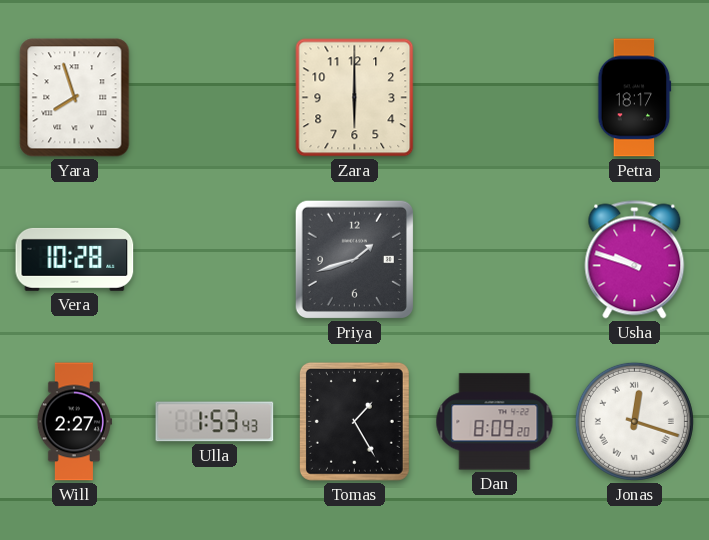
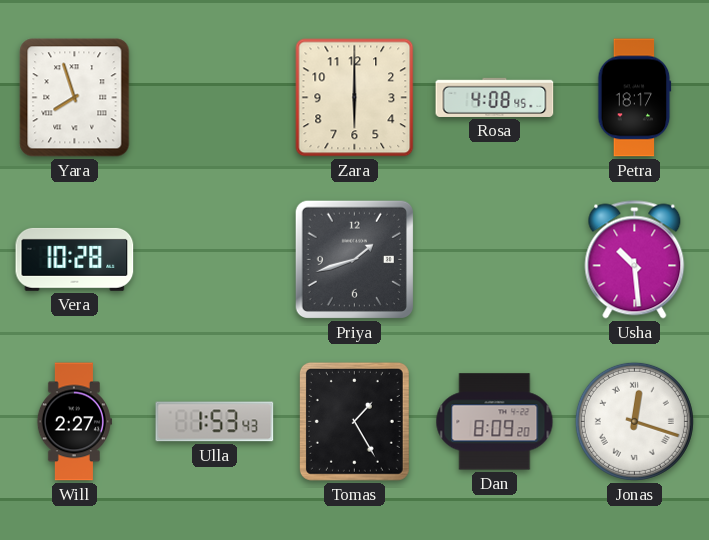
Rosa: none -> 4:08 (495, 97)
Usha: 9:48 -> 10:29 (635, 260)
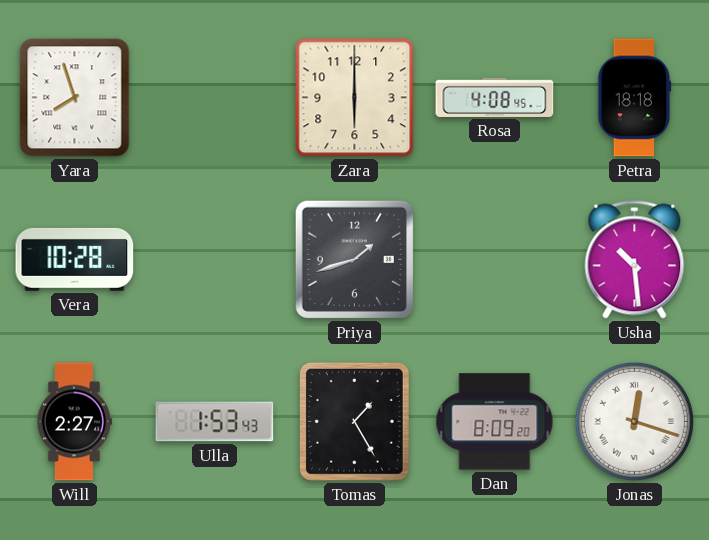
Petra: 18:17 -> 18:18 (635, 98)
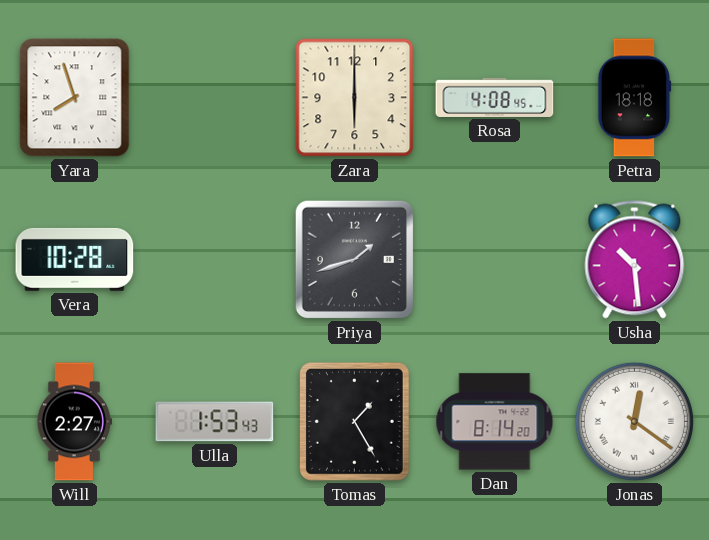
Dan: 8:09 -> 8:14 (495, 422)
Jonas: 12:18 -> 12:21 (634, 421)
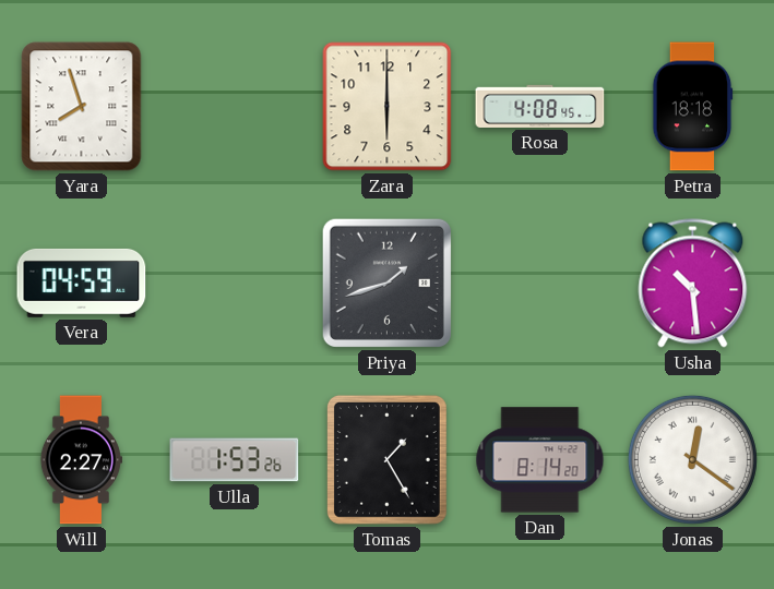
Vera: 10:28 -> 04:59 (82, 283)
Ulla: 1:53:43 -> 1:53:26 (235, 460)
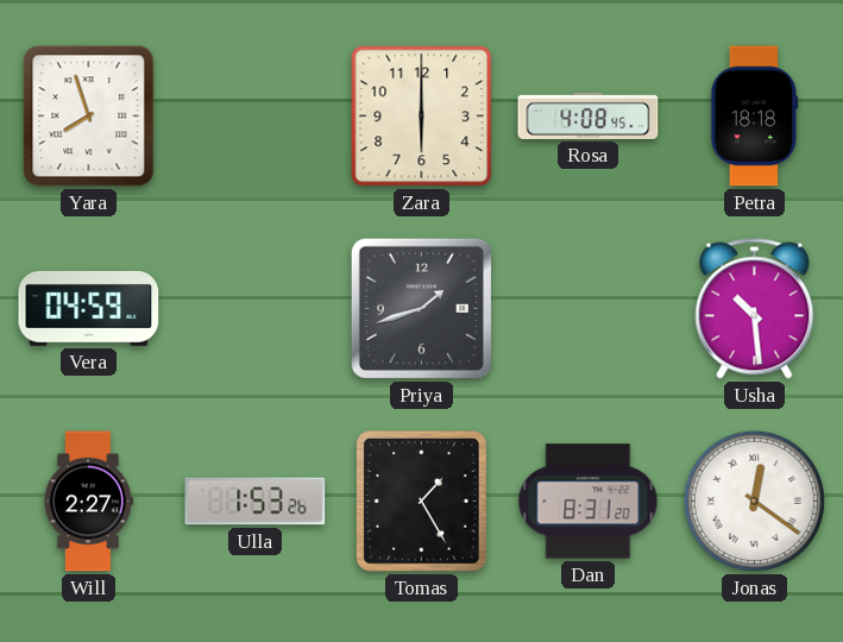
Dan: 8:14 -> 8:31 (589, 502)
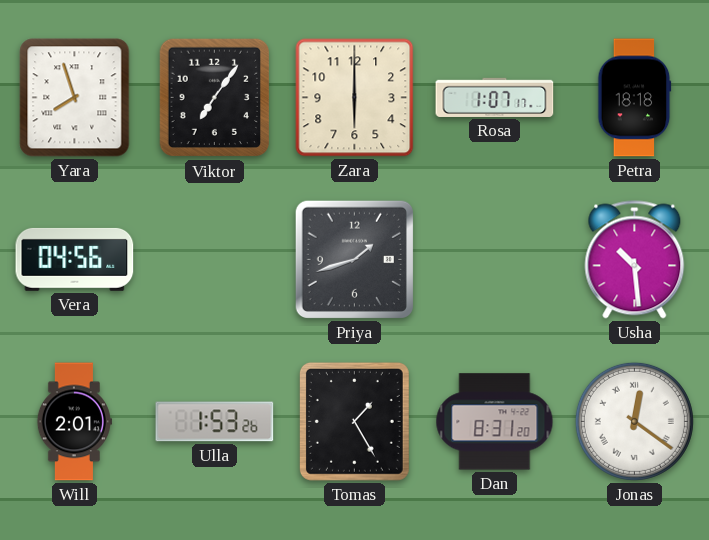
Viktor: none -> 7:06 (215, 98)
Rosa: 4:08 -> 1:07 (495, 97)
Vera: 04:59 -> 04:56 (75, 259)
Will: 2:27 -> 2:01 (74, 422)
